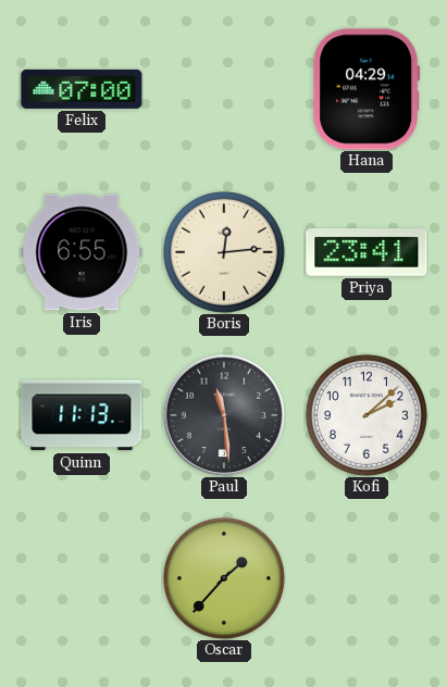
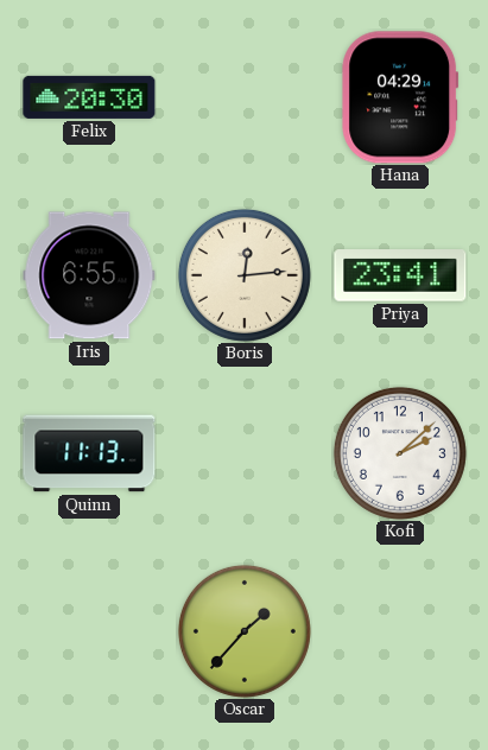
Felix: 07:00 -> 20:30 (89, 97)
Paul: 11:29 -> none (224, 415)
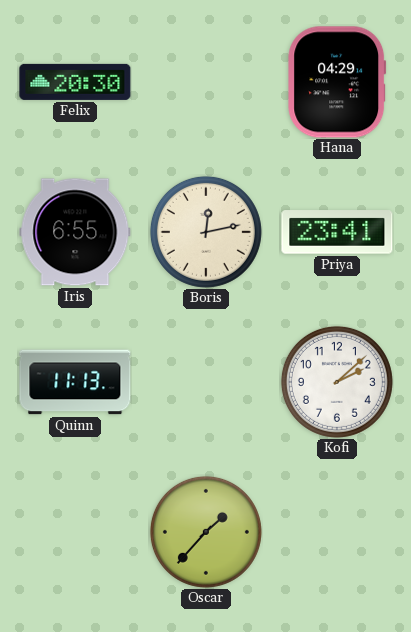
Boris: 12:14 -> 12:13 (206, 232)
